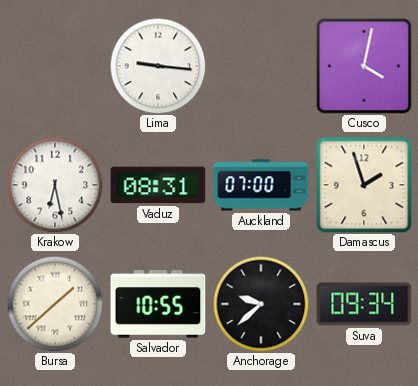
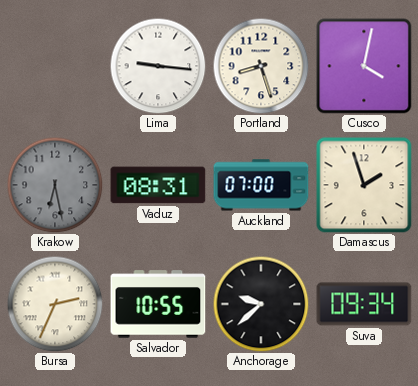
Portland: none -> 8:27 (261, 66)
Krakow dial: white -> grey (55, 185)
Bursa: 1:38 -> 2:34 (55, 304)
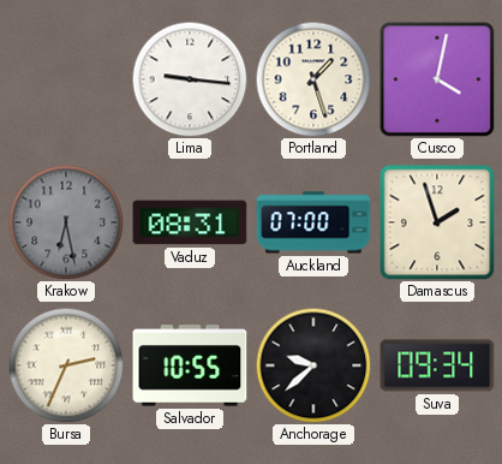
Portland: 8:27 -> 1:27 (313, 79)
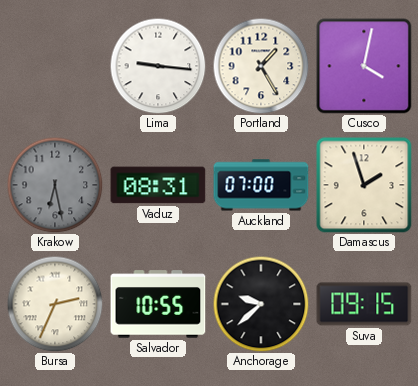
Portland: 1:27 -> 1:25 (261, 66)
Suva: 09:34 -> 09:15 (364, 304)
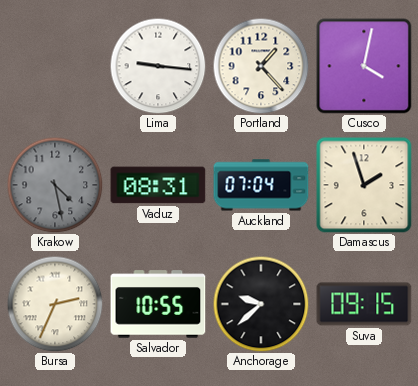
Portland: 1:25 -> 1:23 (261, 66)
Krakow: 6:28 -> 4:28 (55, 185)
Auckland: 07:00 -> 07:04 (261, 185)
